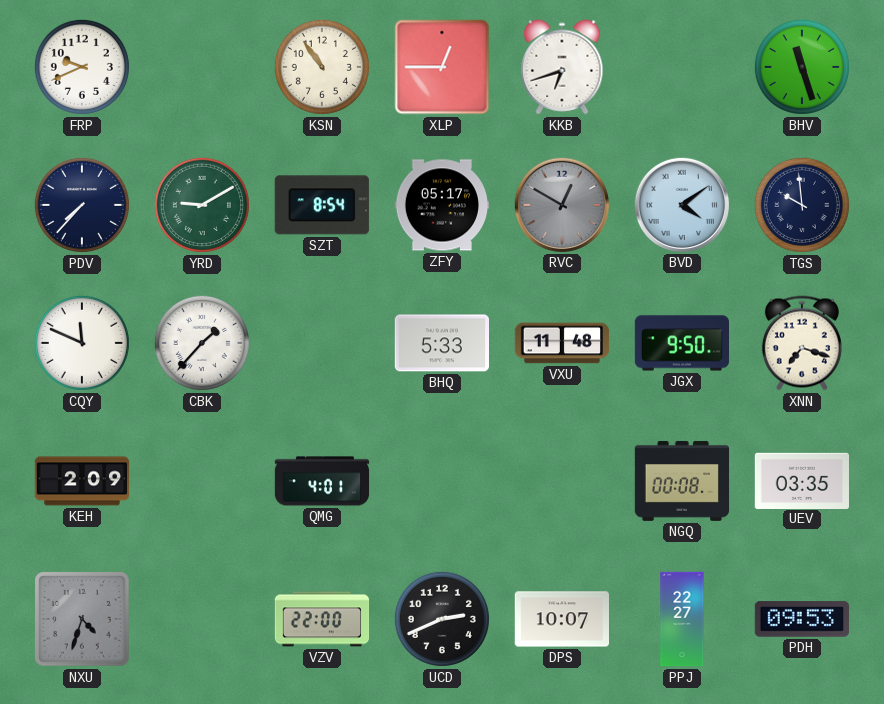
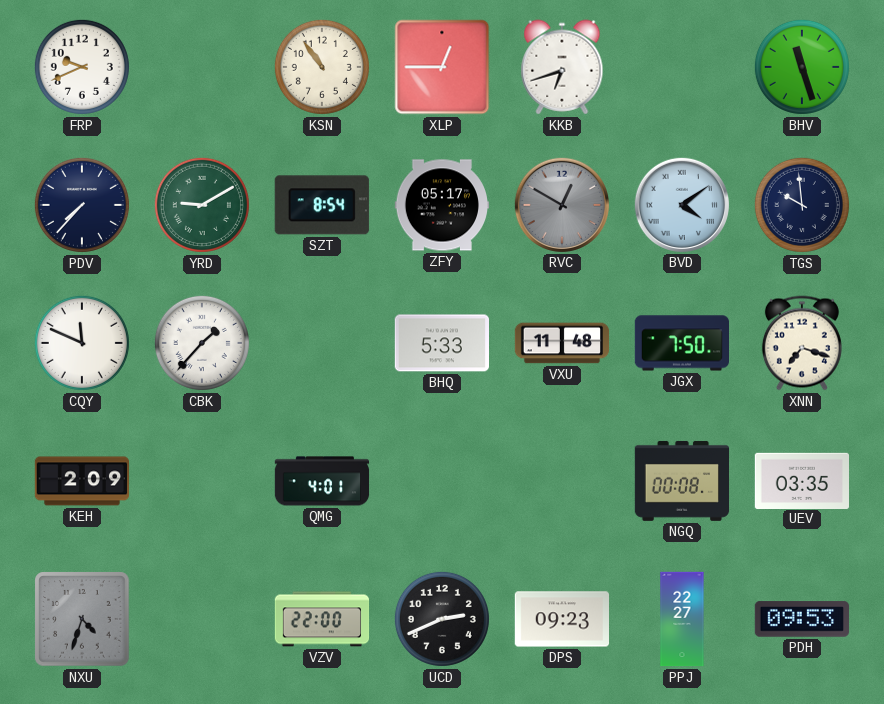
JGX: 9:50 -> 7:50 (681, 343)
DPS: 10:07 -> 09:23 (561, 619)
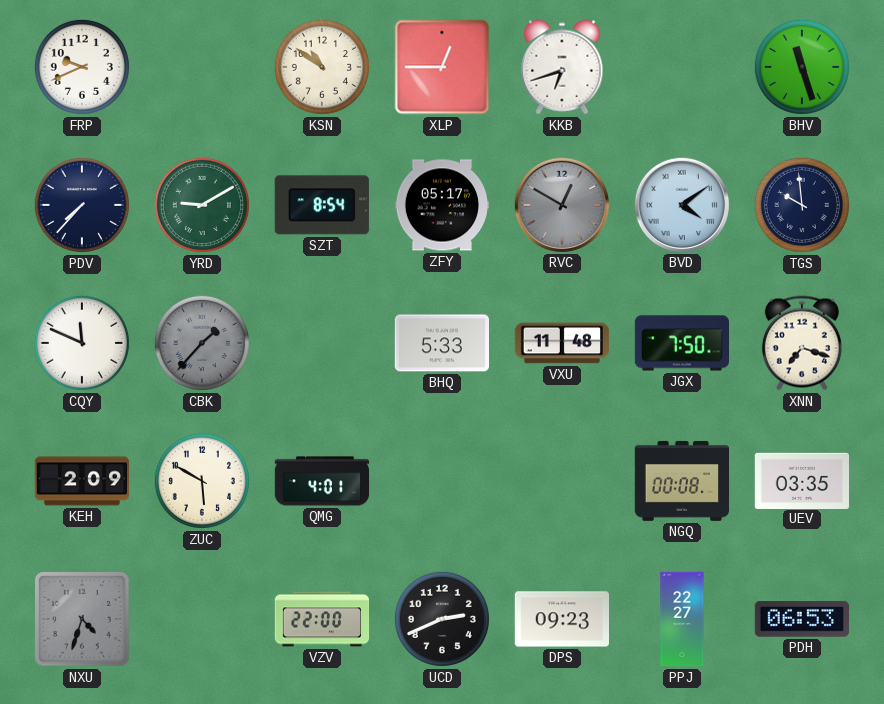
KSN: 10:54 -> 10:51 (322, 67)
CBK dial: white -> grey (202, 343)
ZUC: none -> 5:50 (202, 481)
PDH: 09:53 -> 06:53 (801, 619)
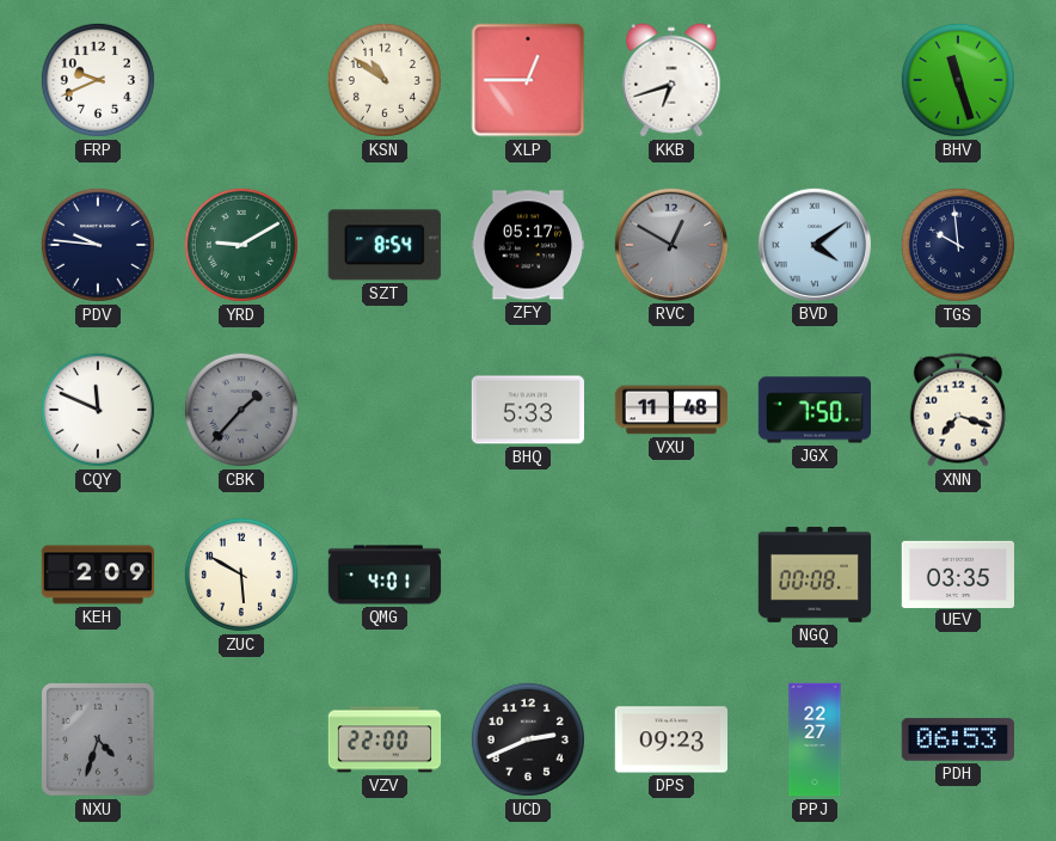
PDV: 7:37 -> 9:46 (98, 245)
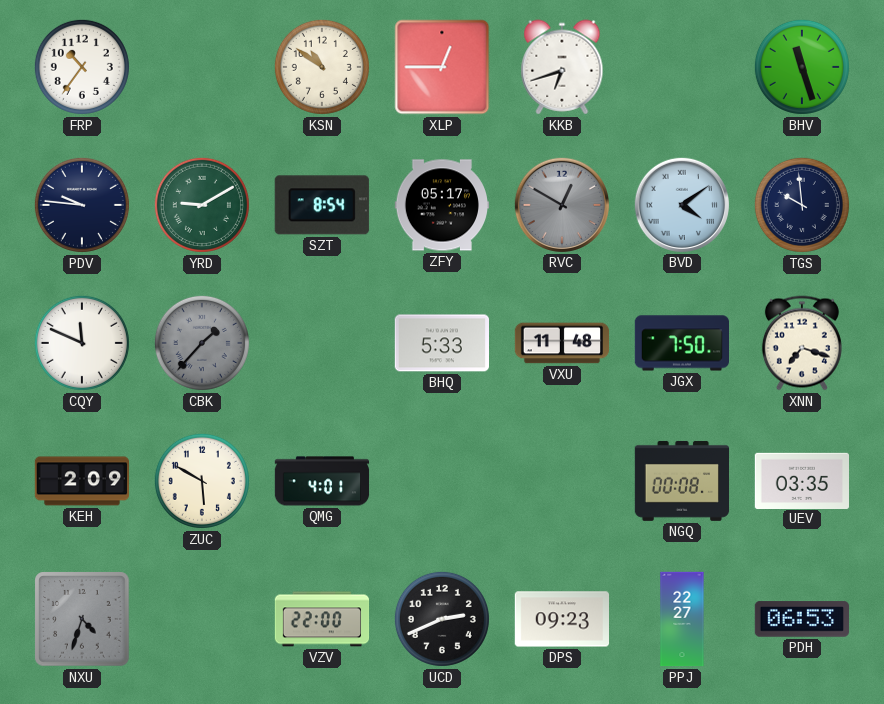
FRP: 9:41 -> 10:36 (82, 67)
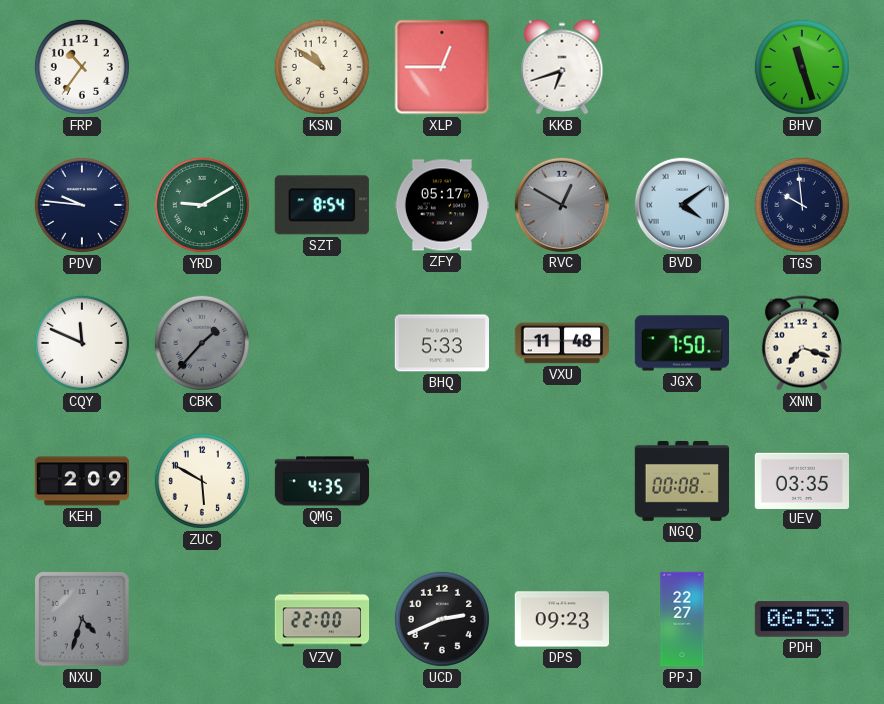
QMG: 4:01 -> 4:35 (322, 481)
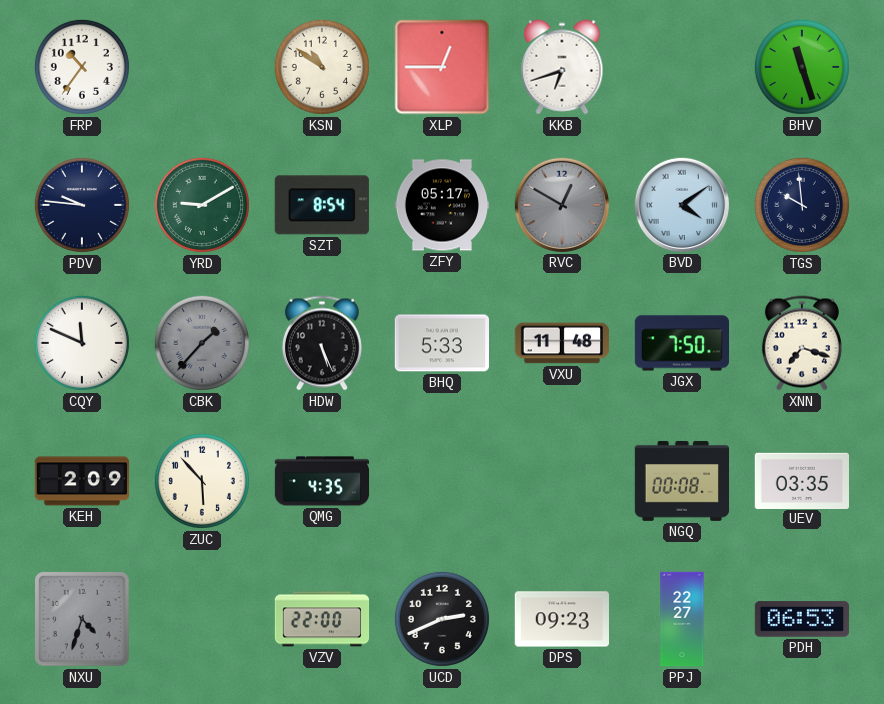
HDW: none -> 5:26 (322, 343)
ZUC: 5:50 -> 5:53 (202, 481)
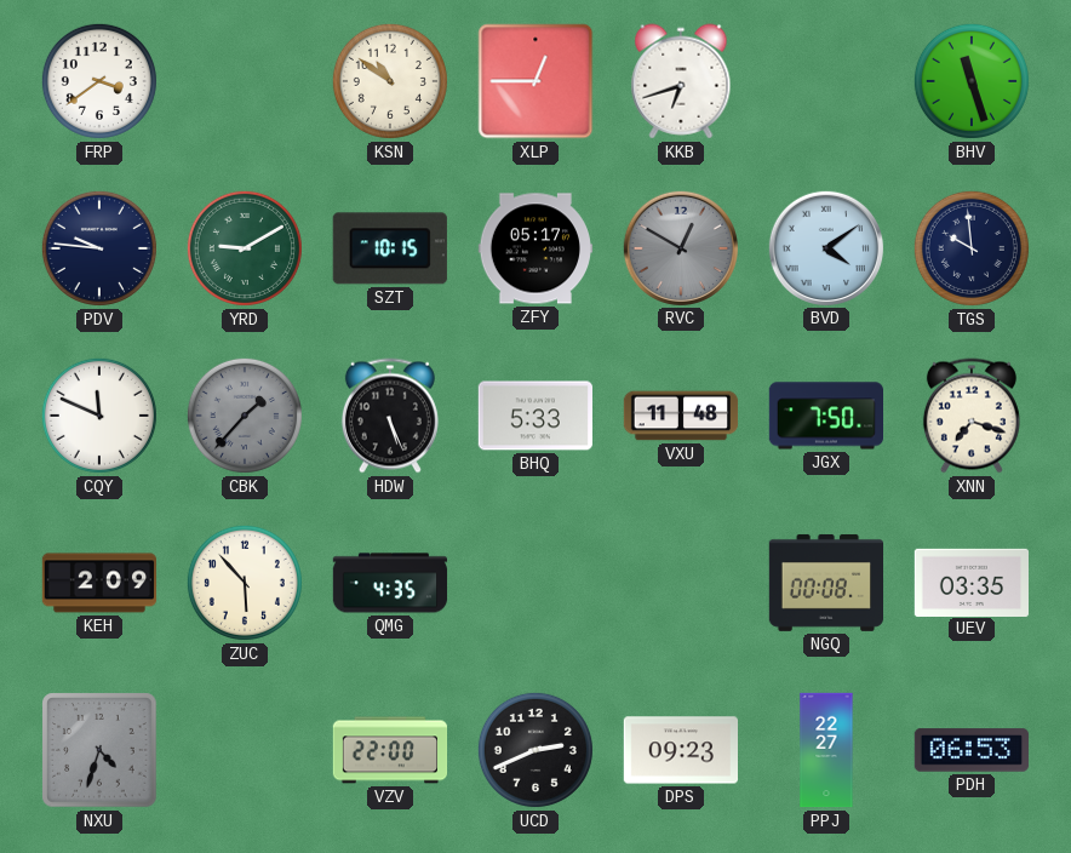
FRP: 10:36 -> 3:39 (99, 81)
SZT: 8:54 -> 10:15 (390, 248)
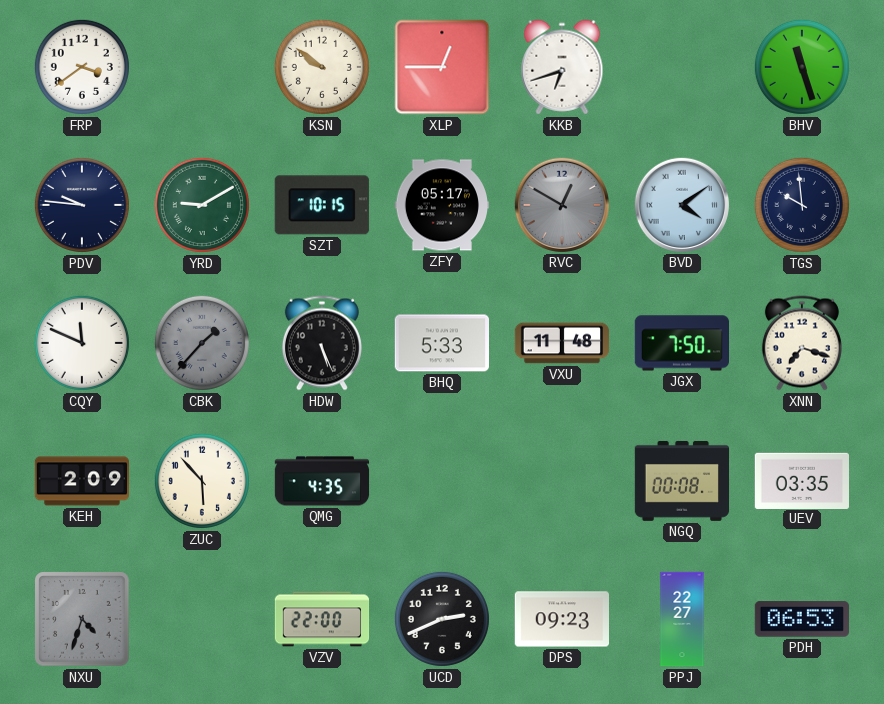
KSN: 10:51 -> 9:51 (322, 67)
